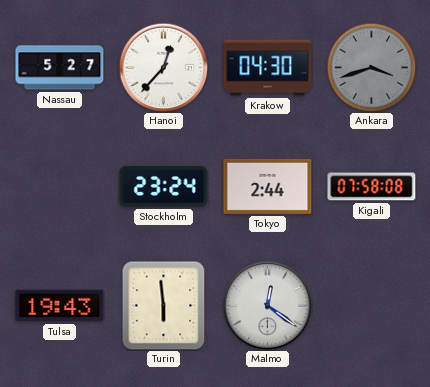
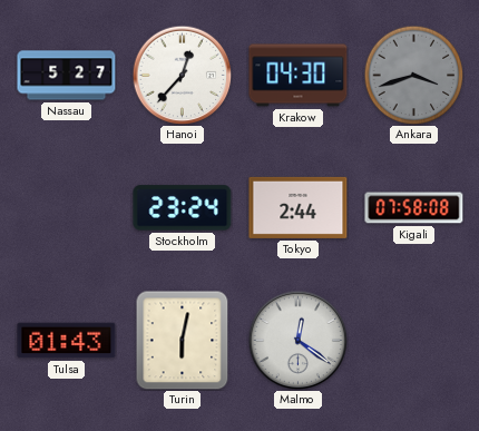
Tulsa: 19:43 -> 01:43 (67, 341)
Turin: 5:59 -> 6:02 (183, 340)
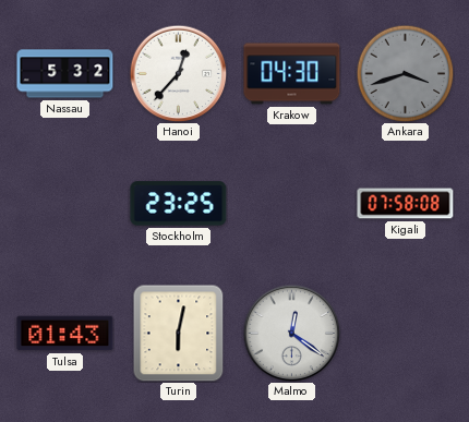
Nassau: 5:27 -> 5:32 (65, 74)
Stockholm: 23:24 -> 23:25 (179, 204)
Tokyo: 2:44 -> none (299, 207)
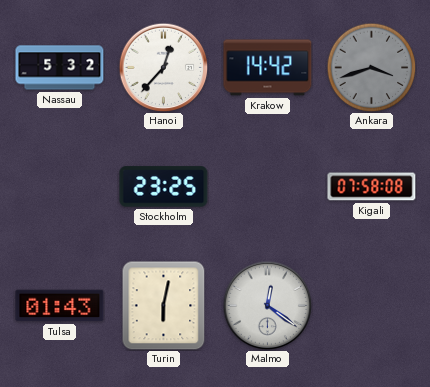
Krakow: 04:30 -> 14:42 (268, 68)
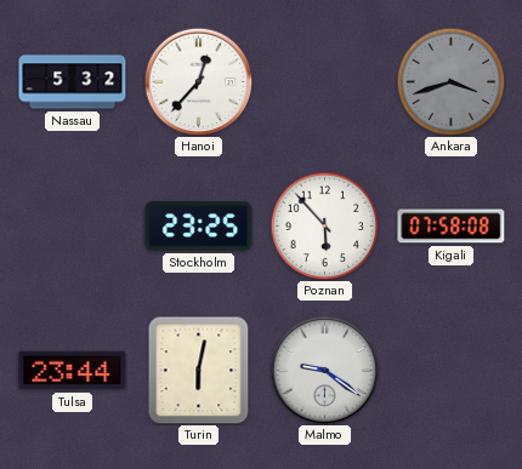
Krakow: 14:42 -> none (268, 68)
Poznan: none -> 5:53 (324, 225)
Tulsa: 01:43 -> 23:44 (73, 371)
Malmo: 12:21 -> 9:21 (324, 370)
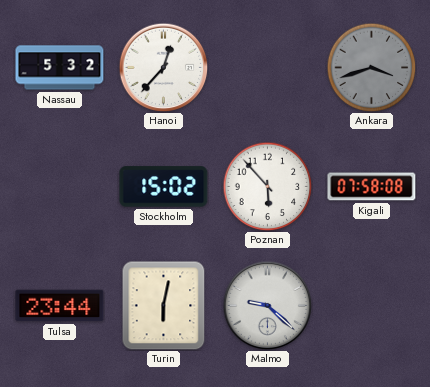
Stockholm: 23:25 -> 15:02 (164, 187)
Malmo: 9:21 -> 9:22 (267, 305)
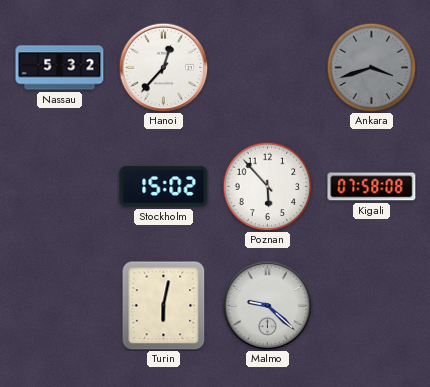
Tulsa: 23:44 -> none (60, 306)
